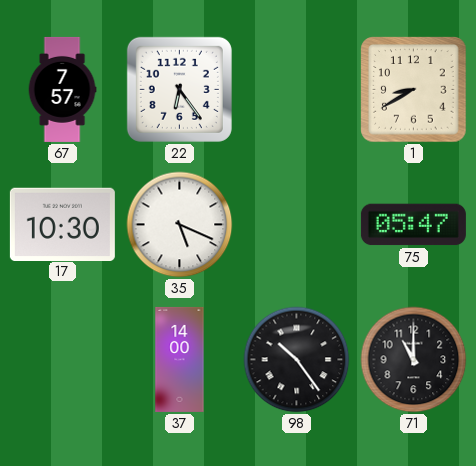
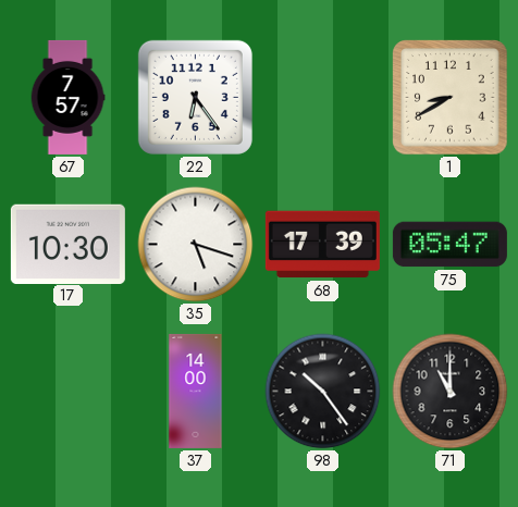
35: 5:19 -> 5:18 (196, 245)
68: none -> 17:39 (322, 245)
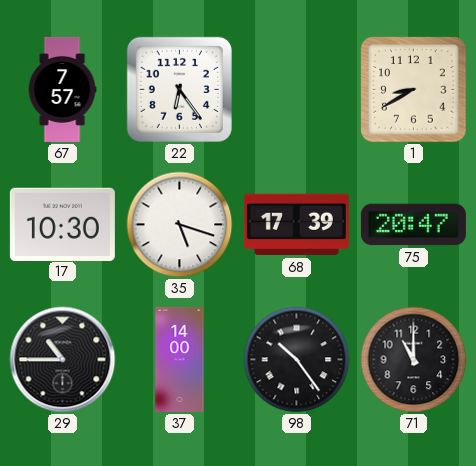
75: 05:47 -> 20:47 (413, 225)
29: none -> 10:45 (63, 360)
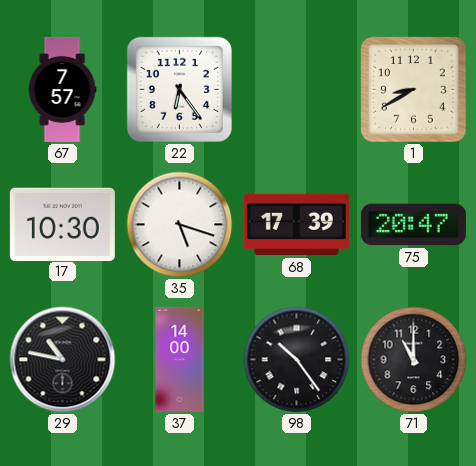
29: 10:45 -> 10:47 (63, 360)
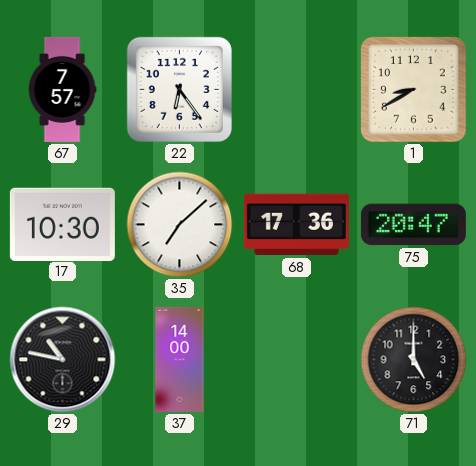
35: 5:18 -> 7:08 (180, 225)
68: 17:39 -> 17:36 (296, 225)
98: 10:24 -> none (297, 360)
71: 11:00 -> 5:00 (414, 360)
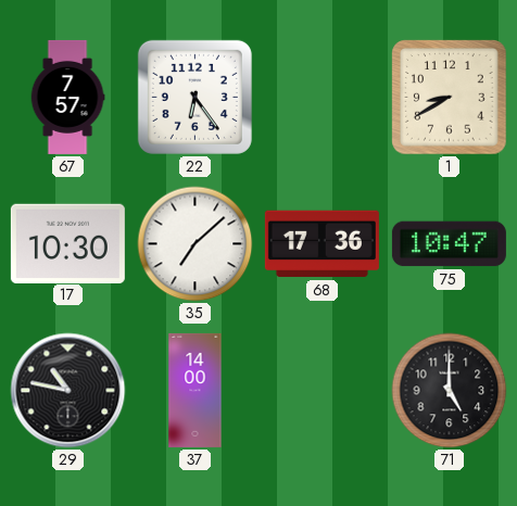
75: 20:47 -> 10:47 (449, 244)
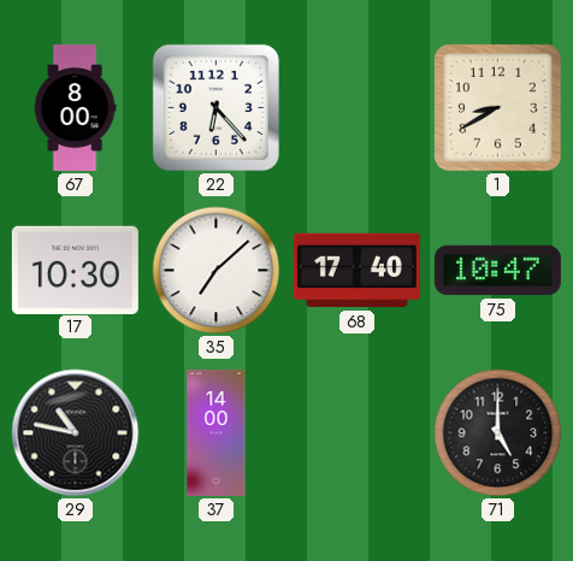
67: 7:57 -> 8:00 (75, 107)
22: 6:24 -> 6:23 (215, 107)
68: 17:36 -> 17:40 (356, 271)
